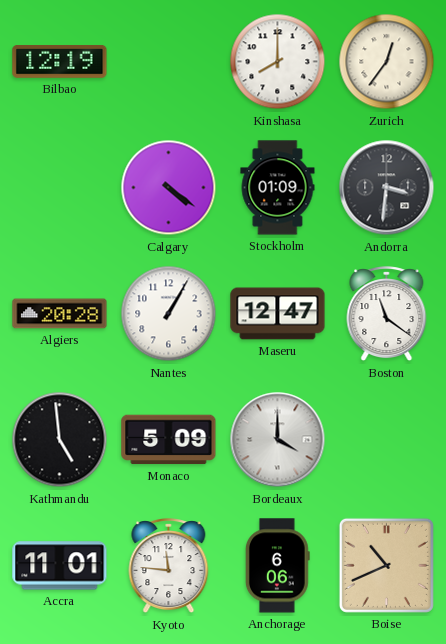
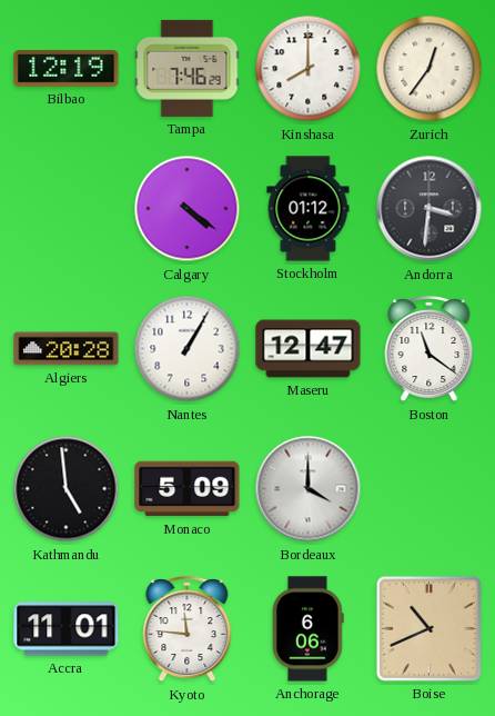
Tampa: none -> 7:46 (188, 68)
Stockholm: 01:09 -> 01:12 (309, 209)
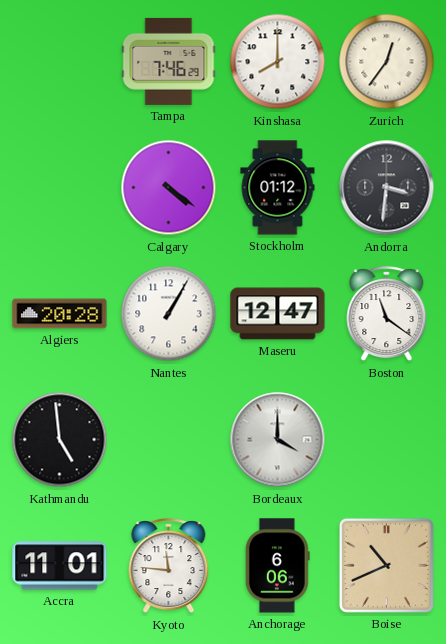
Bilbao: 12:19 -> none (67, 69)
Monaco: 5:09 -> none (188, 489)
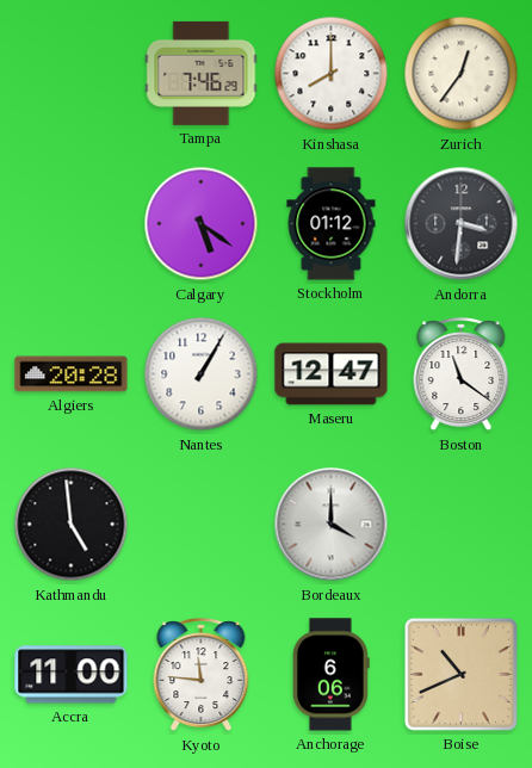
Calgary: 4:21 -> 5:21 (202, 224)
Accra: 11:01 -> 11:00 (72, 675)
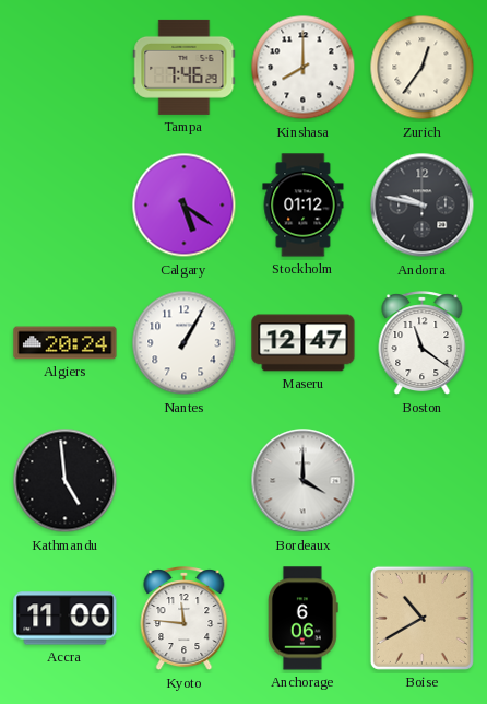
Andorra: 3:31 -> 9:47 (423, 206)
Algiers: 20:28 -> 20:24 (66, 343)
Boise: 10:41 -> 10:40 (421, 618)
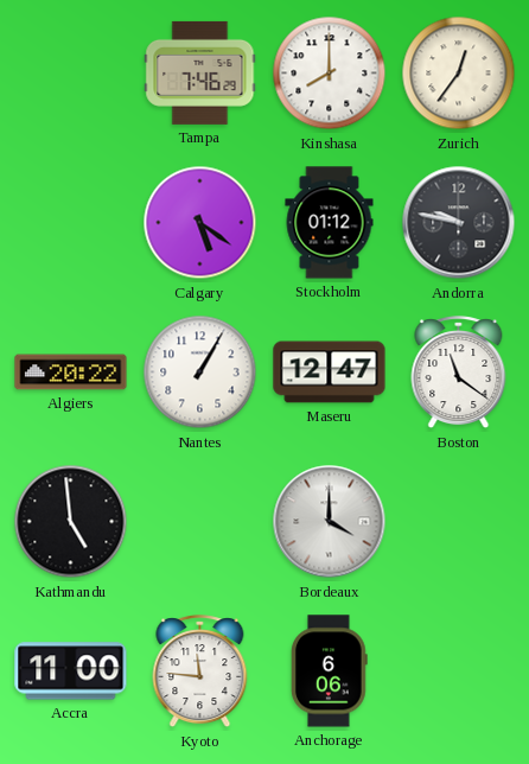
Algiers: 20:24 -> 20:22 (71, 373)
Boise: 10:40 -> none (421, 618)
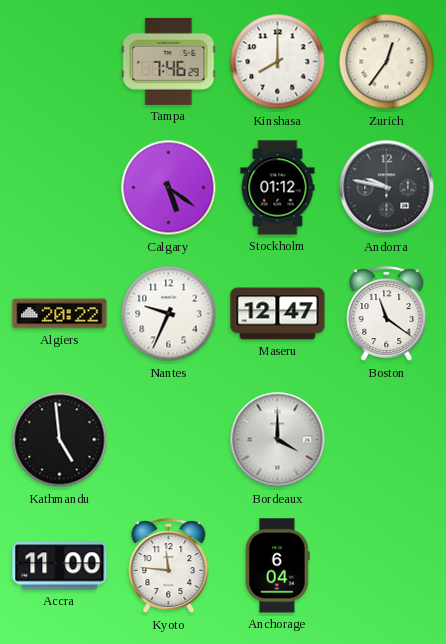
Nantes: 1:05 -> 9:34 (169, 314)
Anchorage: 6:06 -> 6:04 (278, 566)
